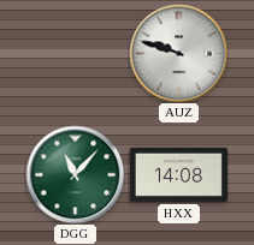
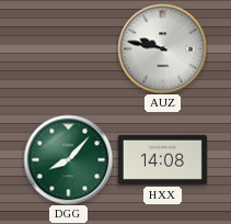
AUZ: 9:48 -> 9:47 (162, 48)
DGG: 11:07 -> 8:07 (68, 159)
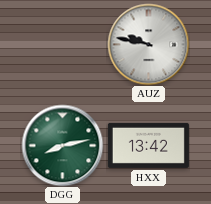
DGG: 8:07 -> 8:13 (62, 145)
HXX: 14:08 -> 13:42 (148, 145)
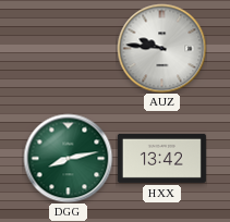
AUZ: 9:47 -> 9:46 (161, 48)
